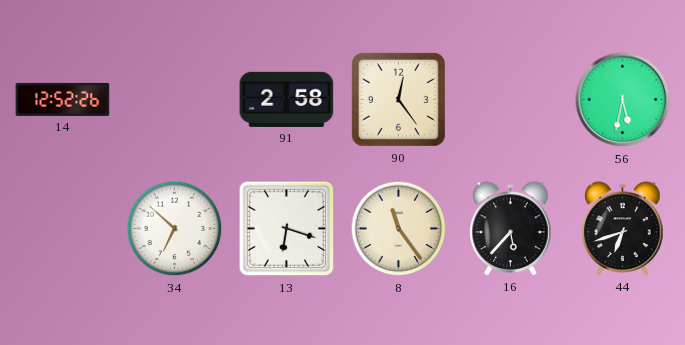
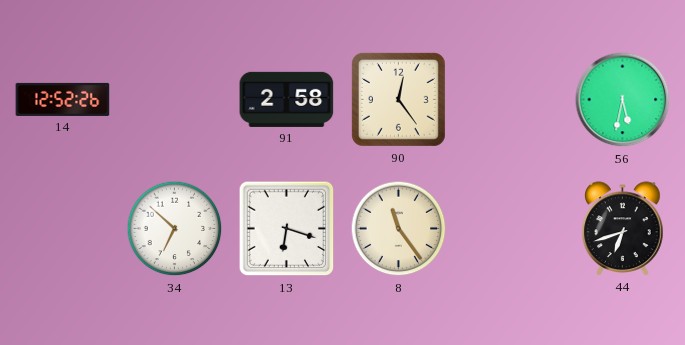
16: 5:37 -> none (511, 229)
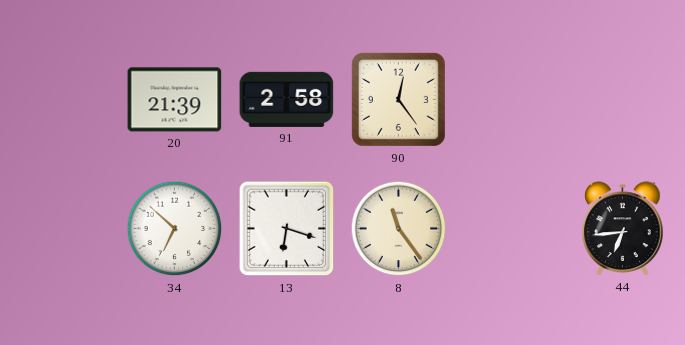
14: 12:52 -> none (63, 99)
20: none -> 21:39 (175, 100)
56: 5:32 -> none (623, 100)
44: 6:42 -> 6:44 (623, 229)
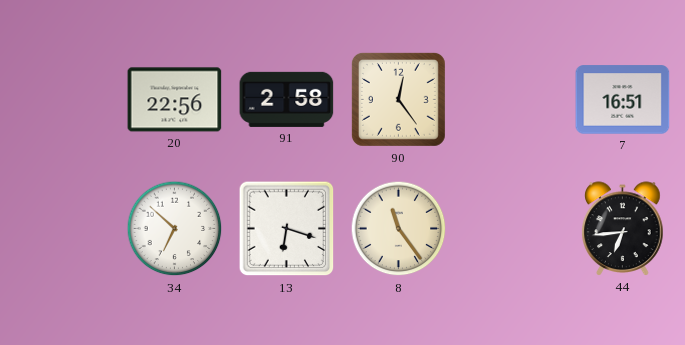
20: 21:39 -> 22:56 (175, 100)
7: none -> 16:51 (623, 100)
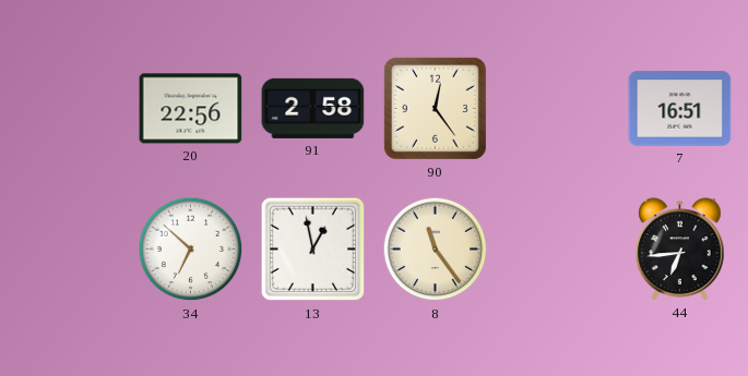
13: 6:18 -> 12:58 (313, 250)
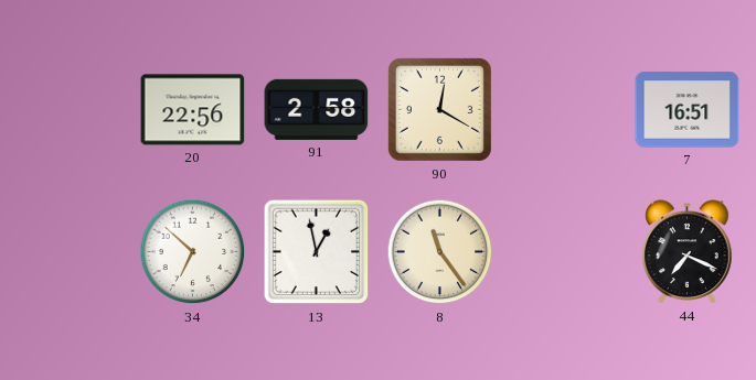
90: 12:24 -> 12:20 (439, 109)
44: 6:44 -> 7:19 (688, 252)
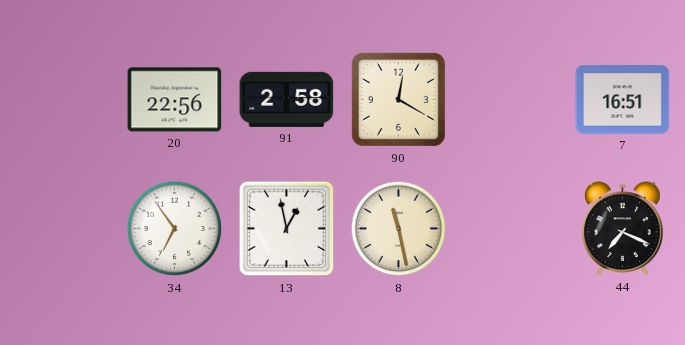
34: 6:52 -> 6:54 (175, 229)
8: 11:24 -> 11:28 (399, 229)
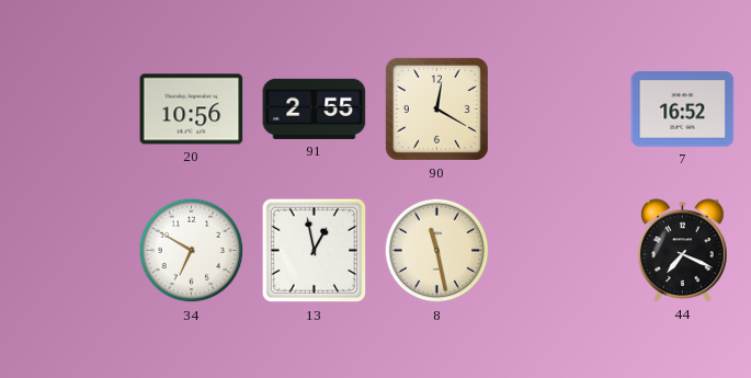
20: 22:56 -> 10:56 (192, 110)
91: 2:58 -> 2:55 (315, 108)
7: 16:51 -> 16:52 (683, 110)
34: 6:54 -> 6:50 (192, 251)
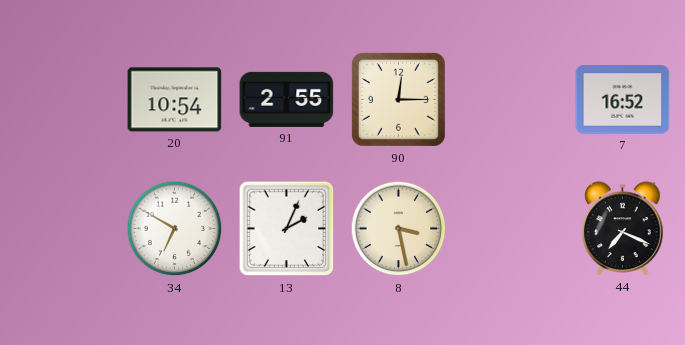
20: 10:56 -> 10:54 (175, 100)
90: 12:20 -> 12:15 (398, 99)
13: 12:58 -> 2:04 (287, 229)
8: 11:28 -> 3:28 (399, 229)
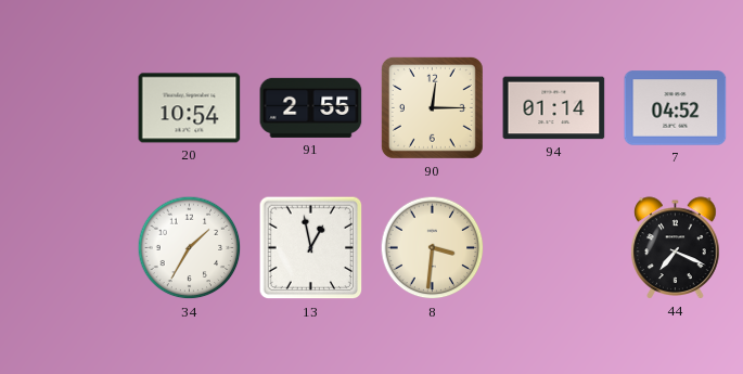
94: none -> 01:14 (554, 108)
7: 16:52 -> 04:52 (676, 108)
34: 6:50 -> 1:35 (190, 248)
13: 2:04 -> 12:58 (311, 248)
8: 3:28 -> 3:31 (433, 248)
